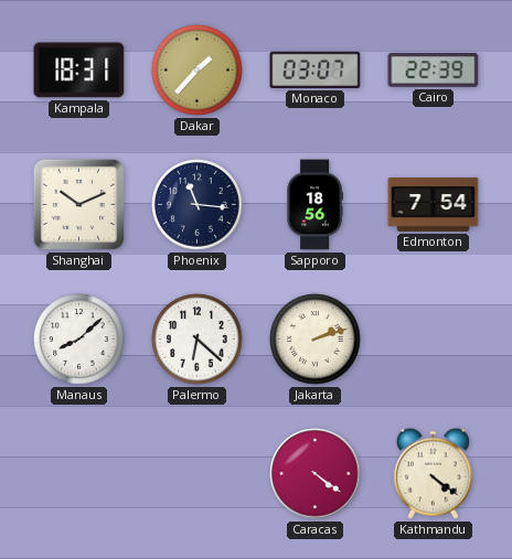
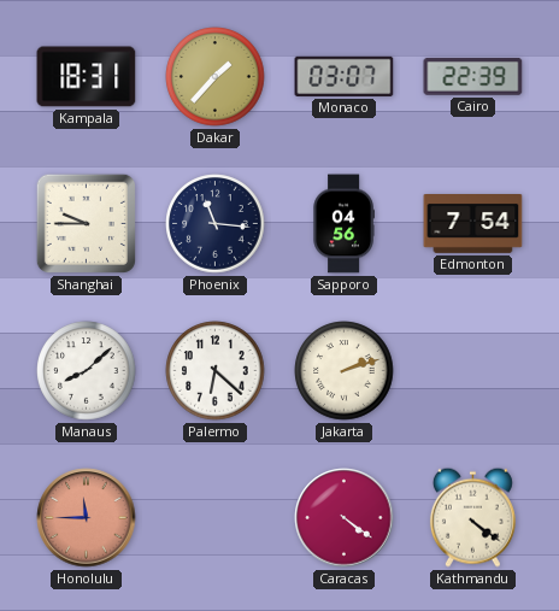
Shanghai: 10:11 -> 9:45 (86, 223)
Sapporo: 18:56 -> 04:56 (343, 224)
Honolulu: none -> 11:45 (87, 518)
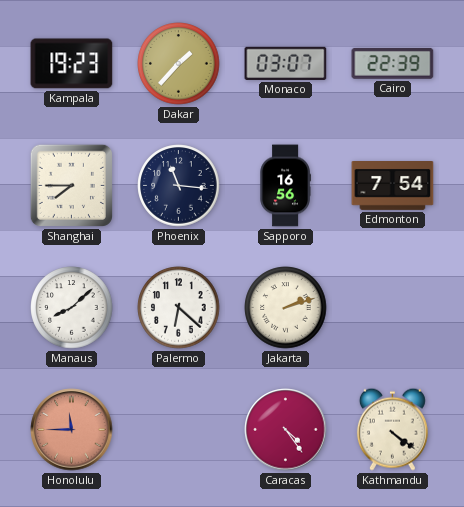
Kampala: 18:31 -> 19:23 (72, 64)
Shanghai: 9:45 -> 7:45 (71, 185)
Sapporo: 04:56 -> 16:56 (285, 186)
Caracas: 4:21 -> 4:24 (286, 430)
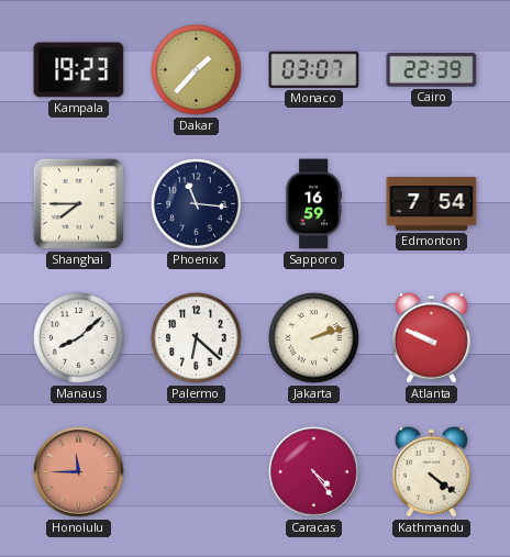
Sapporo: 16:56 -> 16:59 (313, 204)
Atlanta: none -> 9:49 (431, 337)
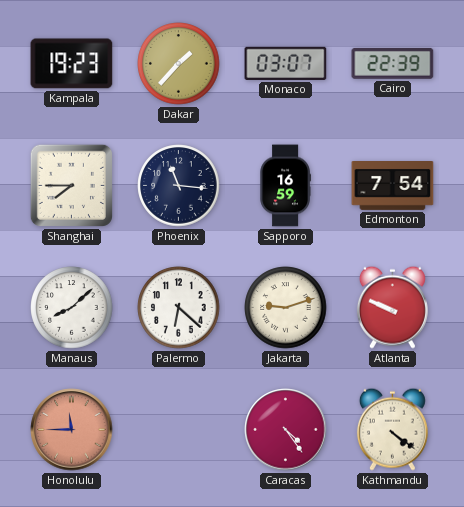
Jakarta: 2:12 -> 9:12 (286, 308)
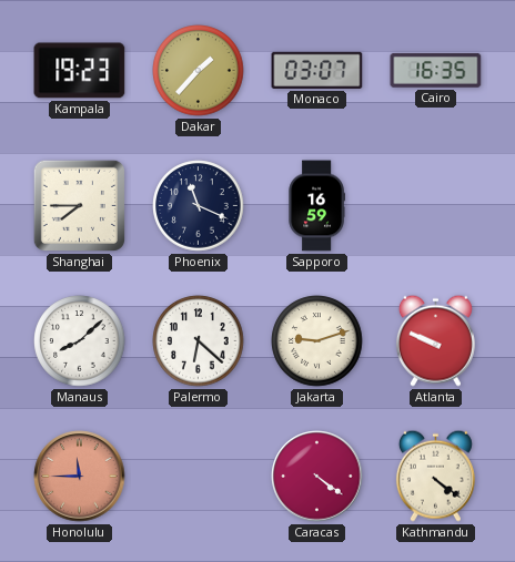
Cairo: 22:39 -> 16:35 (436, 70)
Phoenix: 11:16 -> 11:19 (199, 206)
Edmonton: 7:54 -> none (393, 186)
Caracas: 4:24 -> 4:21 (317, 477)
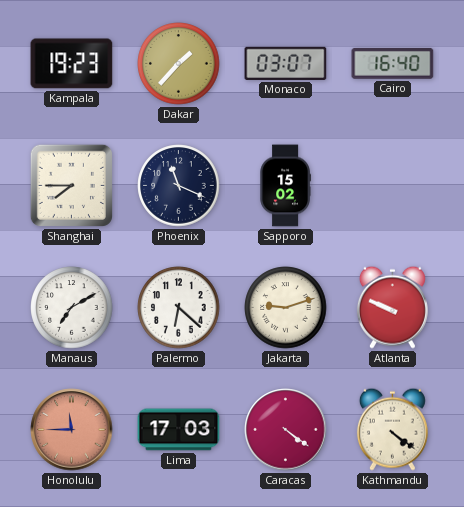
Cairo: 16:35 -> 16:40 (393, 63)
Sapporo: 16:59 -> 15:02 (285, 186)
Manaus: 8:08 -> 7:10 (72, 308)
Lima: none -> 17:03 (179, 430)
